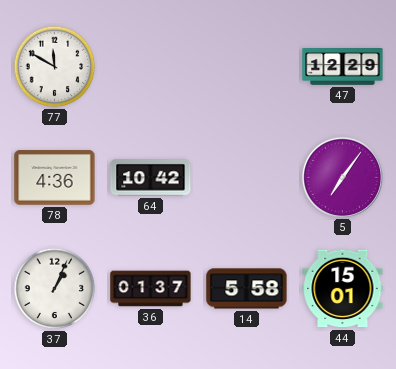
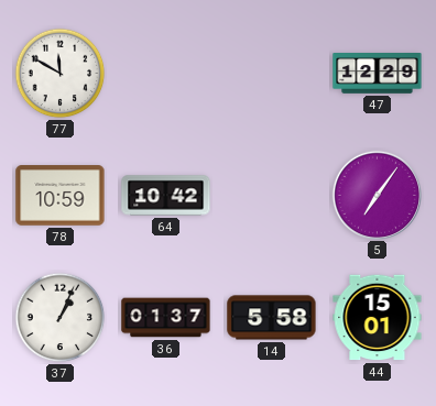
78: 4:36 -> 10:59 (61, 196)
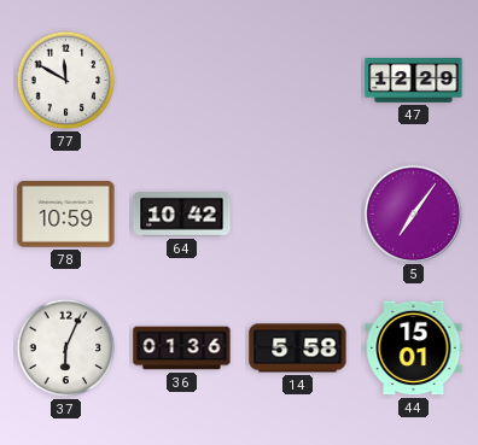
37: 1:04 -> 6:04 (66, 349)
36: 01:37 -> 01:36 (182, 349)
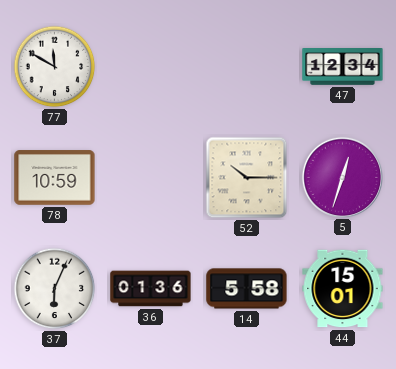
47: 12:29 -> 12:34 (343, 67)
64: 10:42 -> none (182, 215)
52: none -> 10:15 (247, 178)
5: 7:06 -> 12:33 (342, 177)
